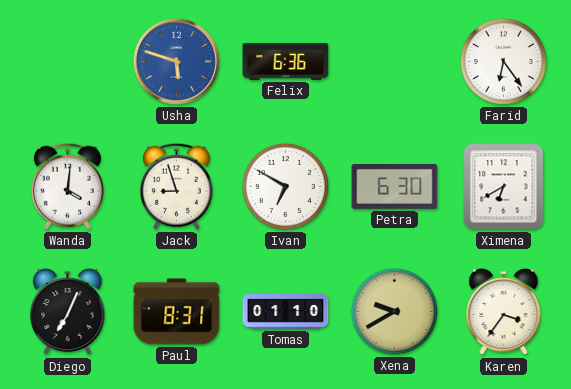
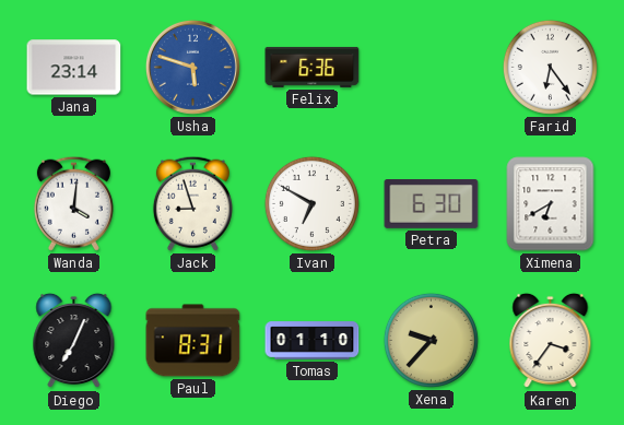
Jana: none -> 23:14 (74, 68)
Xena: 9:40 -> 9:37 (431, 340)
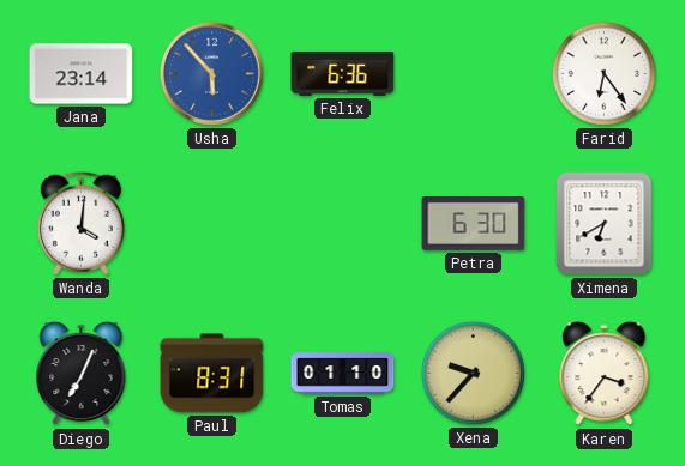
Usha: 5:48 -> 5:53 (211, 73)
Jack: 8:57 -> none (192, 203)
Ivan: 6:50 -> none (311, 203)
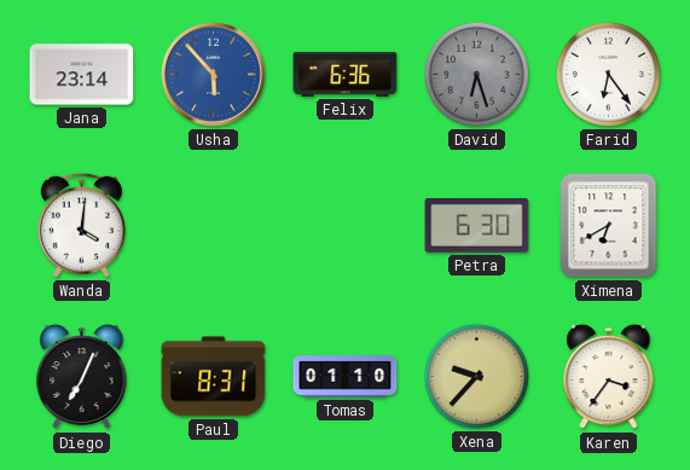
David: none -> 6:27 (476, 74)
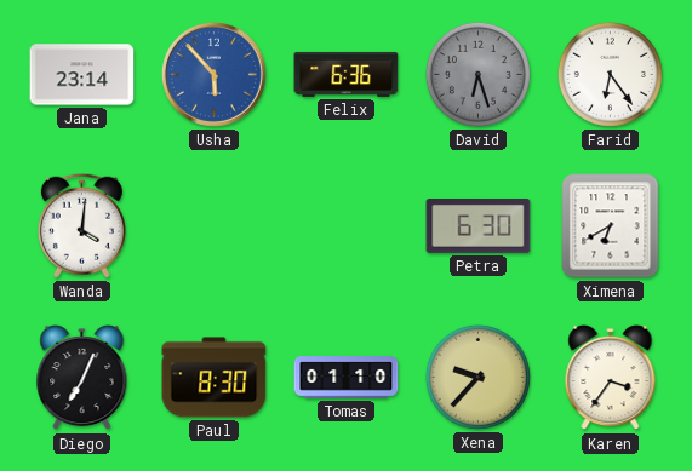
Paul: 8:31 -> 8:30 (215, 378)
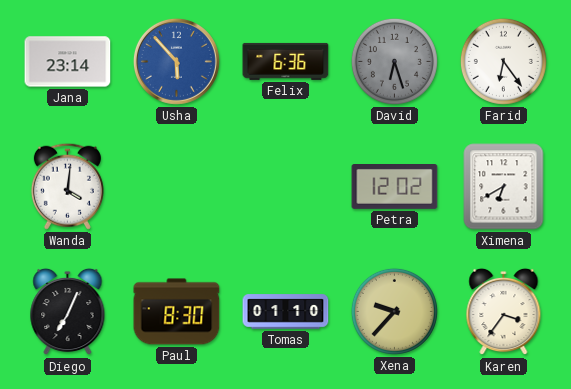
Petra: 6:30 -> 12:02 (395, 187)
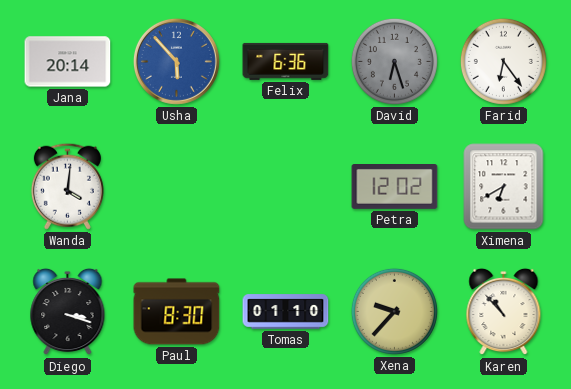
Jana: 23:14 -> 20:14 (68, 62)
Diego: 7:04 -> 3:18 (68, 312)
Karen: 3:36 -> 10:53 (504, 312)
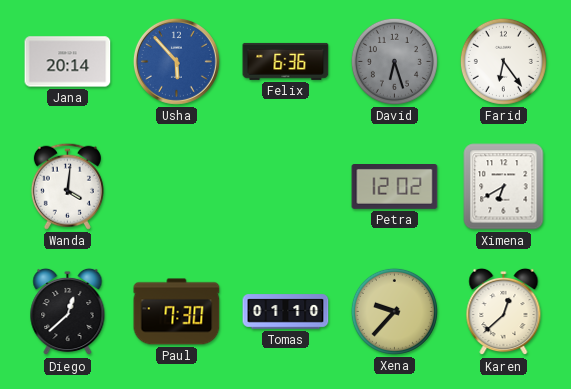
Diego: 3:18 -> 12:38 (68, 312)
Paul: 8:30 -> 7:30 (177, 312)
Karen: 10:53 -> 12:38 (504, 312)
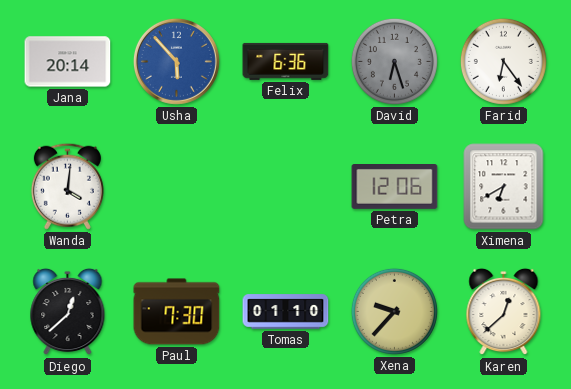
Petra: 12:02 -> 12:06 (395, 187)
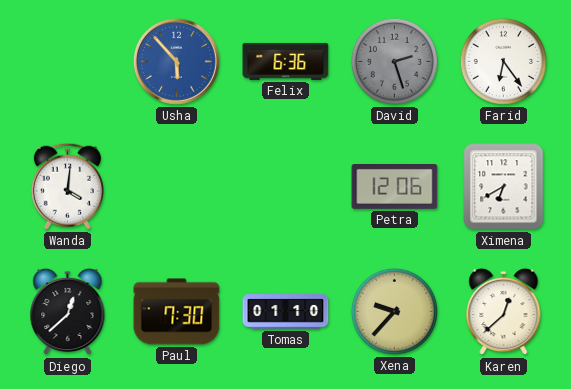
Jana: 20:14 -> none (68, 62)
David: 6:27 -> 2:27 (394, 61)
